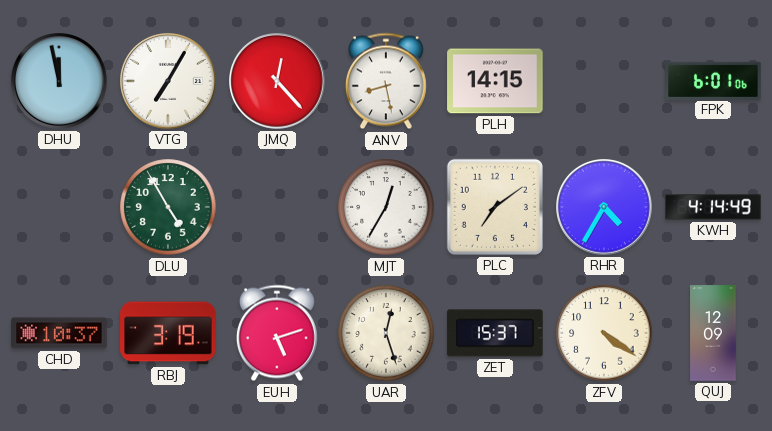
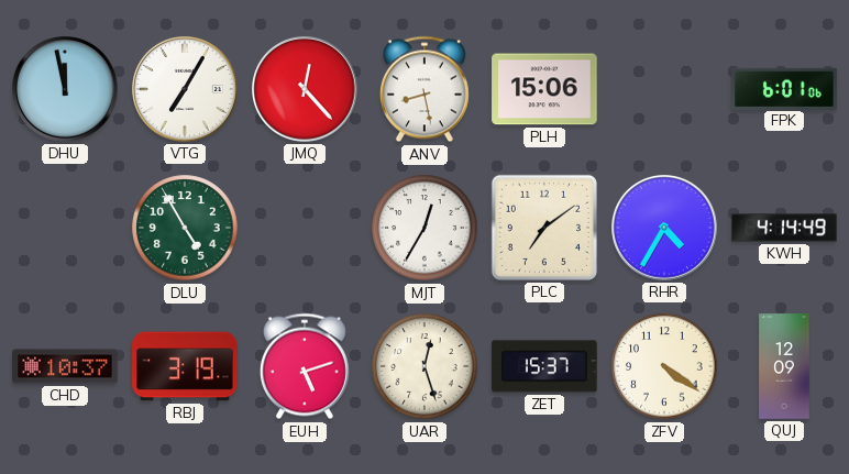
PLH: 14:15 -> 15:06 (544, 89)
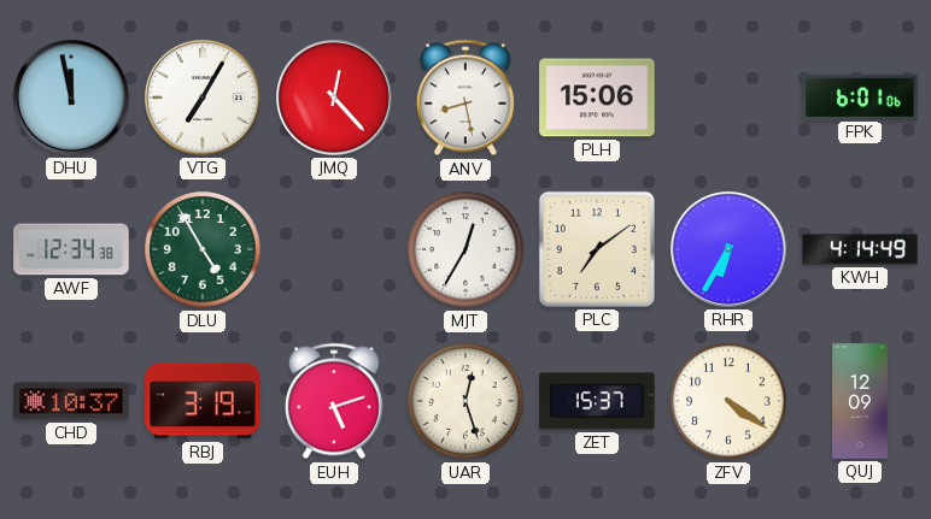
AWF: none -> 12:34 (71, 249)
RHR: 4:35 -> 6:35 (728, 249)
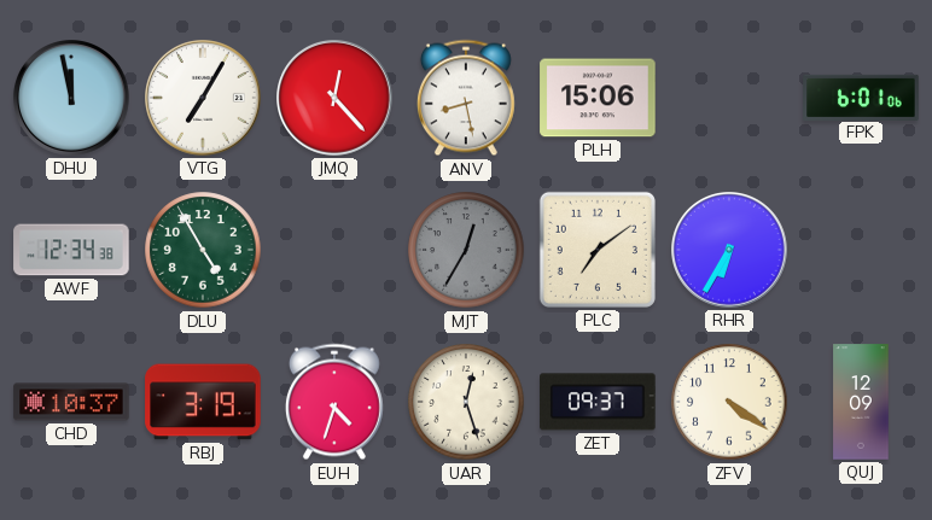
MJT dial: white -> grey (466, 250)
KWH: 4:14 -> none (860, 249)
EUH: 5:12 -> 4:33 (334, 402)
ZET: 15:37 -> 09:37 (598, 402)
